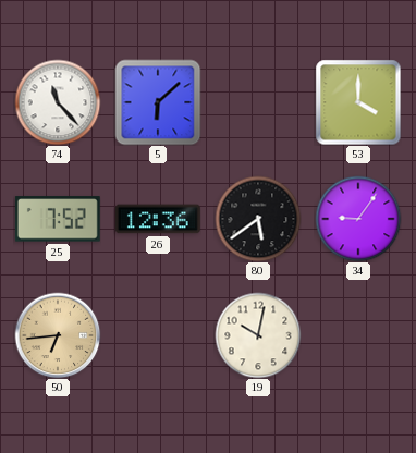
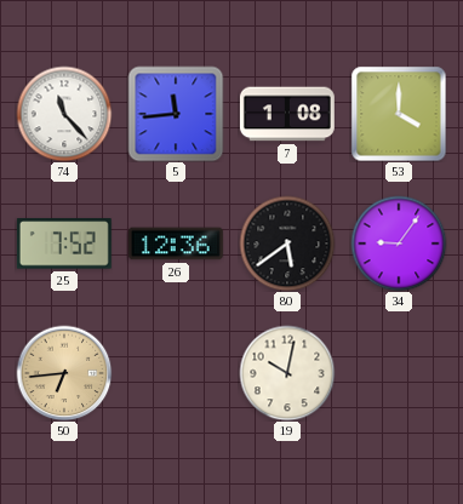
5: 6:08 -> 11:44 (176, 114)
7: none -> 1:08 (287, 114)
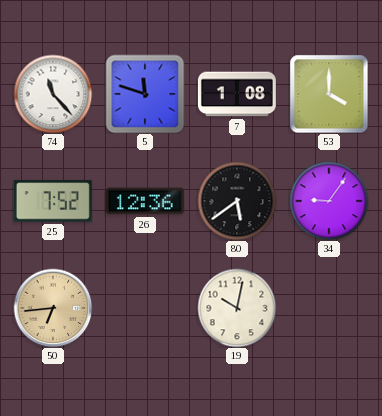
5: 11:44 -> 11:48 (145, 94)
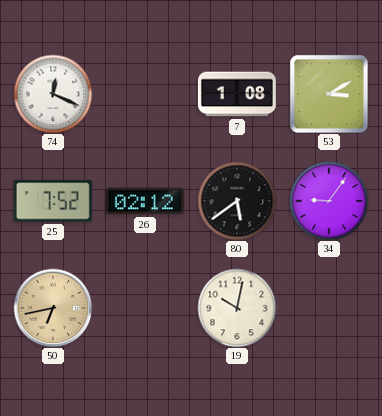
74: 11:23 -> 12:19 (53, 94)
5: 11:48 -> none (145, 94)
53: 4:00 -> 3:10 (329, 94)
26: 12:36 -> 02:12 (145, 201)
50: 6:44 -> 6:43 (53, 308)
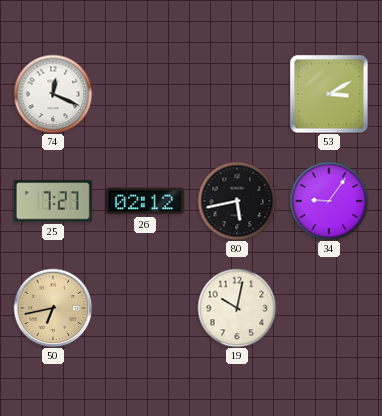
7: 1:08 -> none (237, 94)
25: 7:52 -> 7:27 (53, 201)
80: 5:39 -> 5:43 (237, 201)
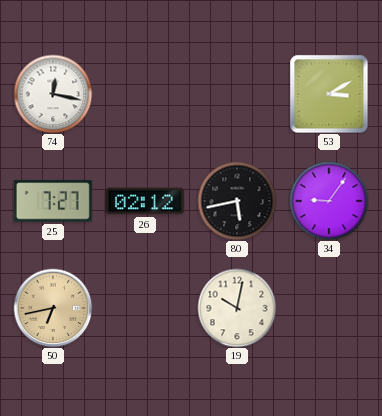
74: 12:19 -> 12:17 (53, 94)
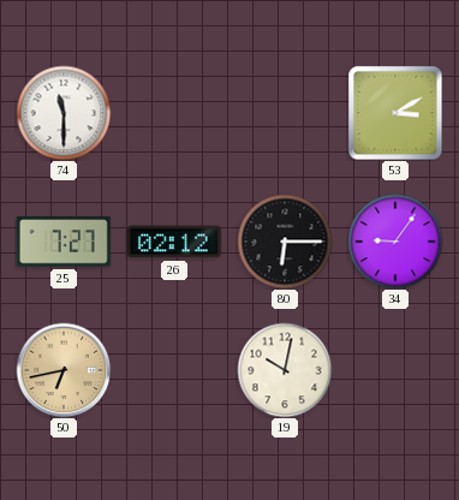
74: 12:17 -> 11:30 (64, 113)
80: 5:43 -> 6:15 (285, 242)
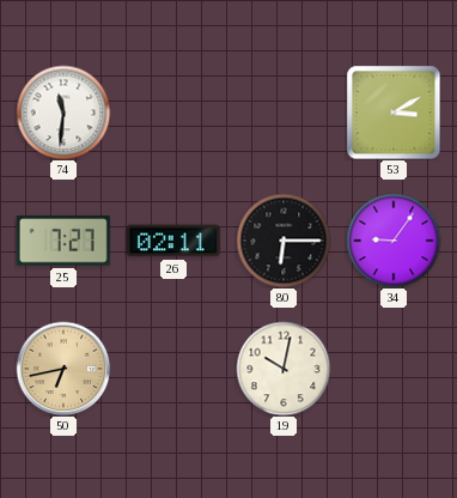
74: 11:30 -> 11:31 (63, 113)
26: 02:12 -> 02:11 (173, 241)
